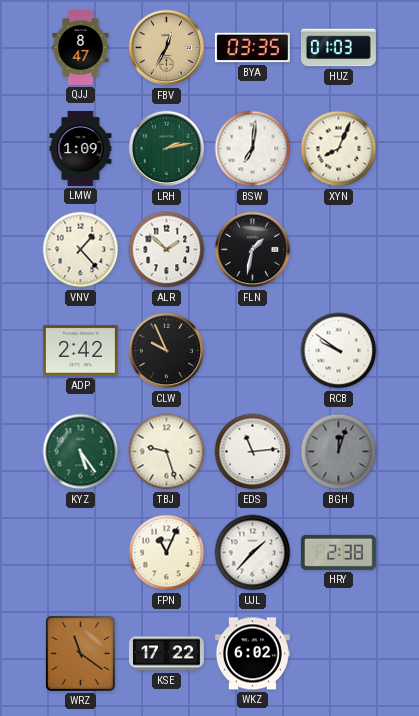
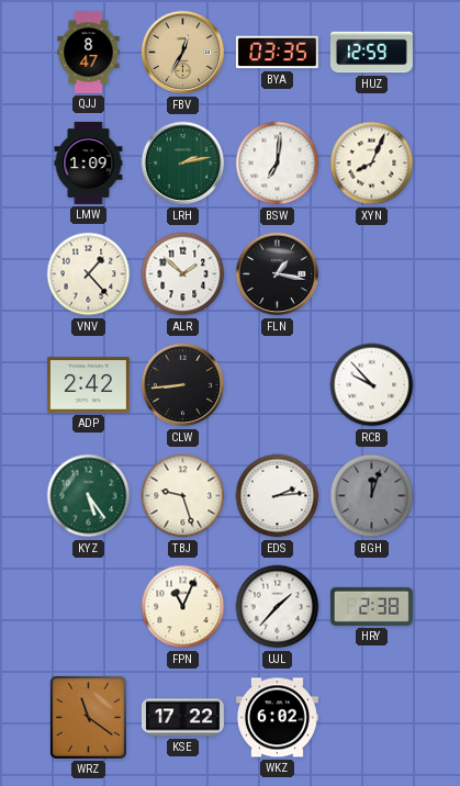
HUZ: 01:03 -> 12:59 (371, 53)
FLN: 1:32 -> 1:17 (278, 274)
CLW: 9:56 -> 8:44 (183, 385)
RCB: 9:51 -> 9:53 (372, 385)
EDS: 11:14 -> 2:14 (278, 496)
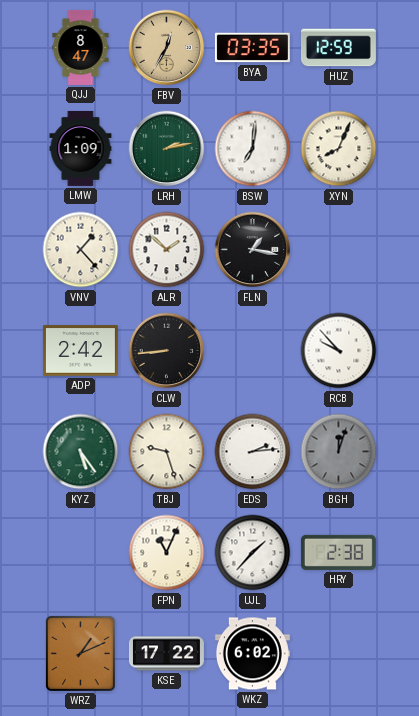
WRZ: 11:21 -> 1:11 (80, 653)
